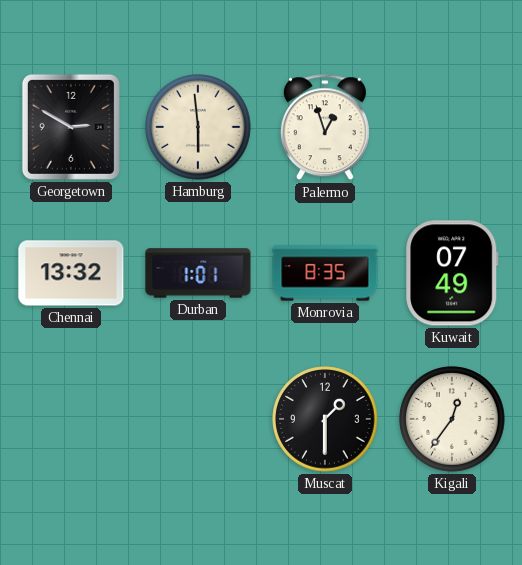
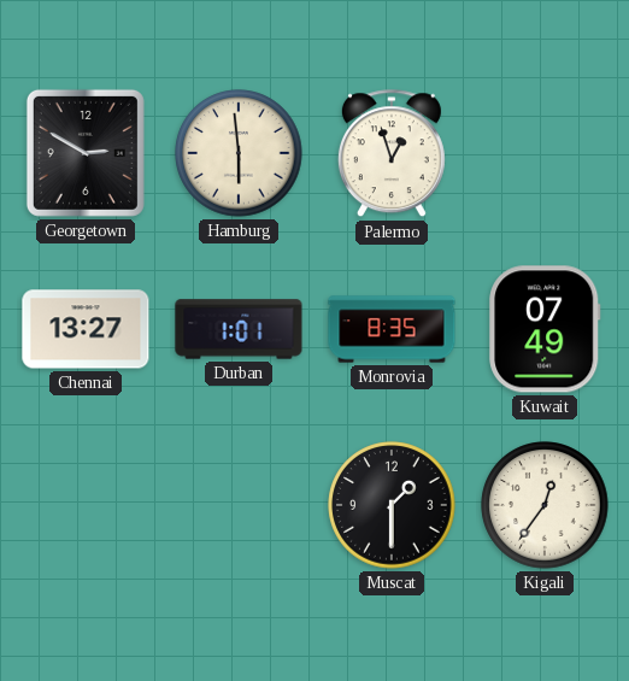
Chennai: 13:32 -> 13:27 (86, 329)
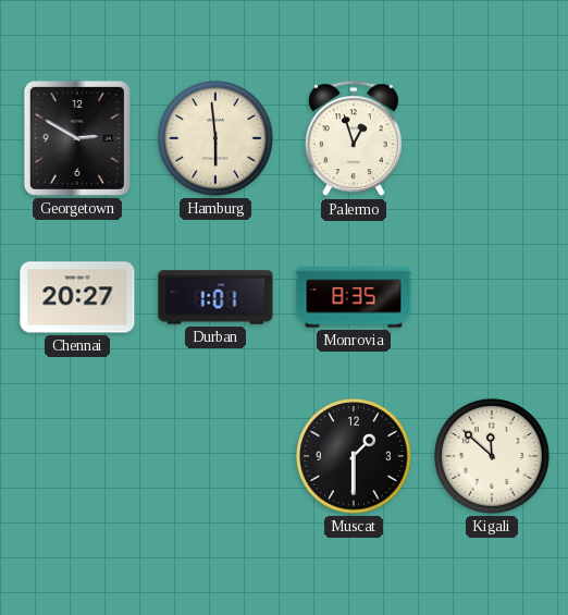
Chennai: 13:27 -> 20:27 (77, 297)
Kuwait: 07:49 -> none (545, 329)
Kigali: 12:36 -> 11:52 (492, 456)
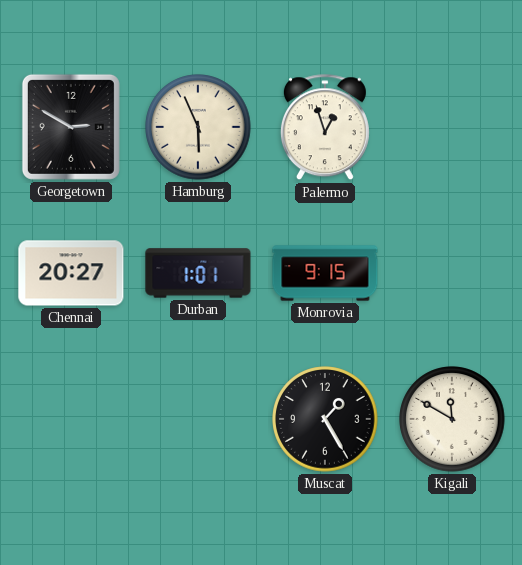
Hamburg: 5:59 -> 5:56 (198, 127)
Monrovia: 8:35 -> 9:15 (325, 273)
Muscat: 1:30 -> 1:25 (325, 419)
Kigali: 11:52 -> 11:50 (452, 419)
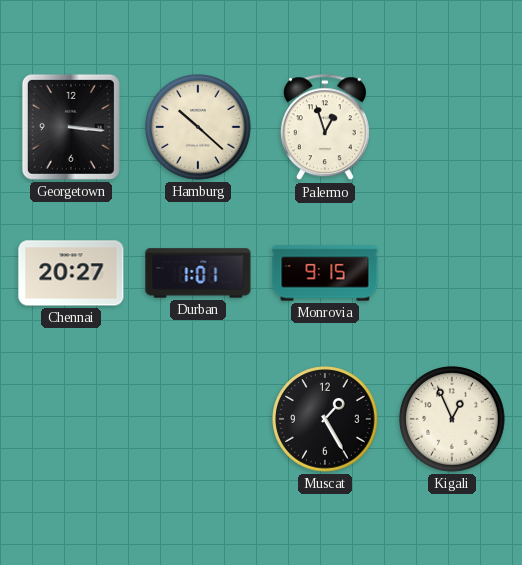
Georgetown: 2:50 -> 3:16 (71, 127)
Hamburg: 5:56 -> 10:22 (198, 127)
Kigali: 11:50 -> 12:56 (452, 419)
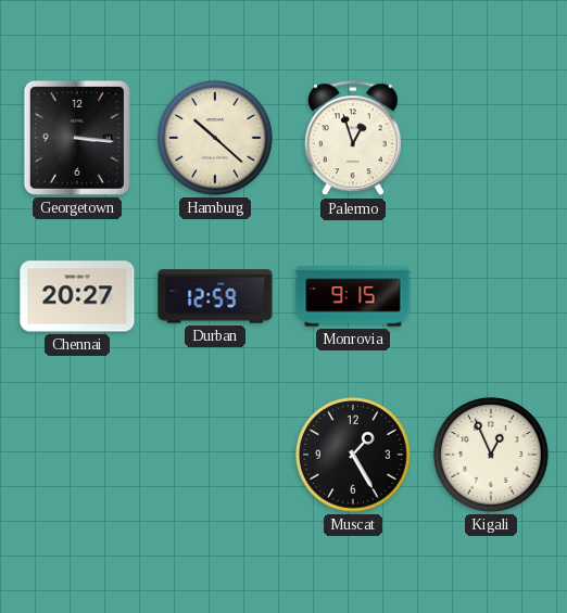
Durban: 1:01 -> 12:59 (215, 296)
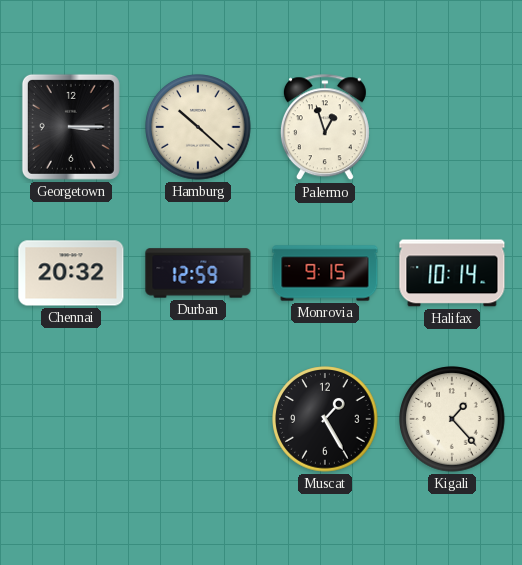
Georgetown: 3:16 -> 3:15 (71, 127)
Chennai: 20:27 -> 20:32 (71, 273)
Halifax: none -> 10:14 (452, 273)
Kigali: 12:56 -> 1:23 (452, 419)
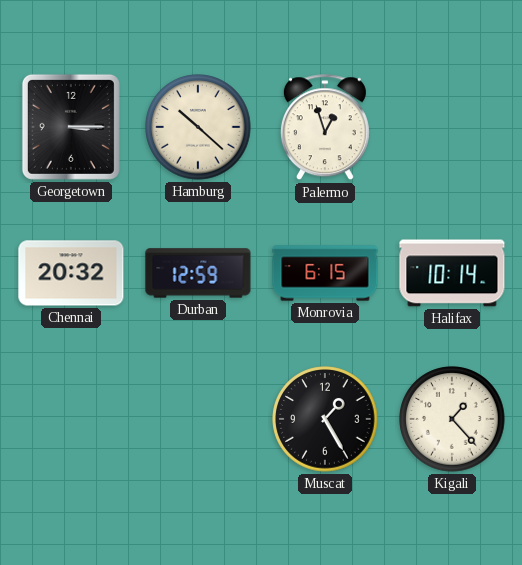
Monrovia: 9:15 -> 6:15 (325, 273)
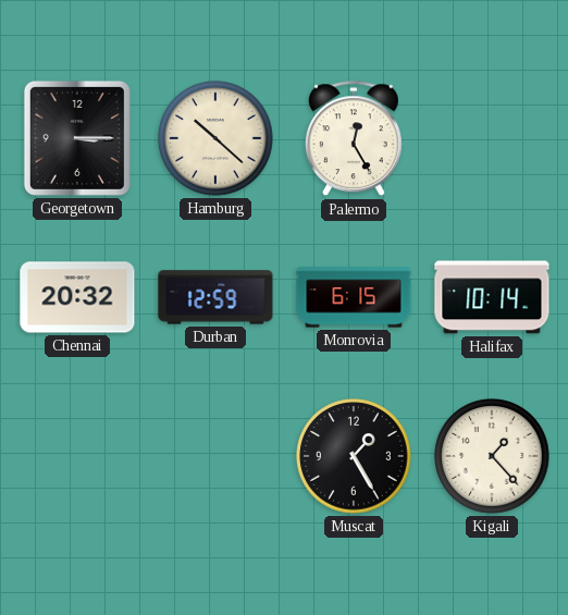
Palermo: 12:57 -> 12:25 (354, 139)
